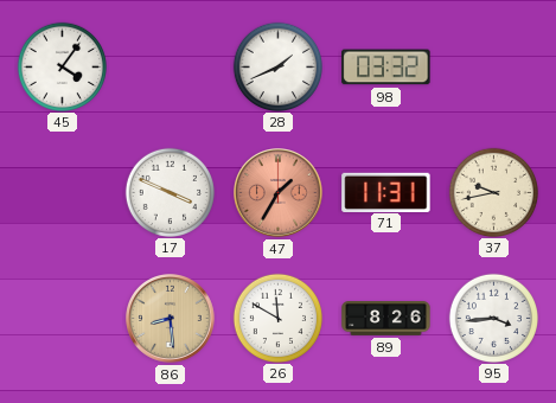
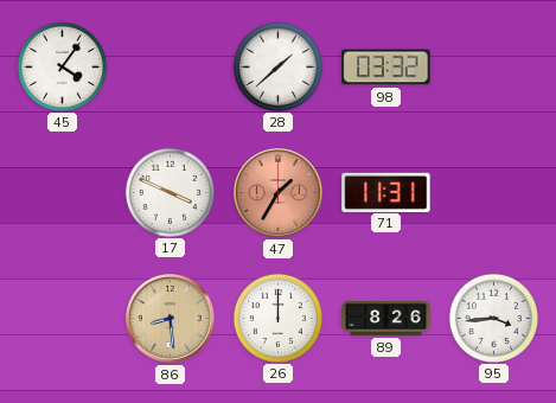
28: 1:41 -> 1:38 (277, 66)
37: 9:43 -> none (493, 192)
26: 11:50 -> 12:00 (277, 318)
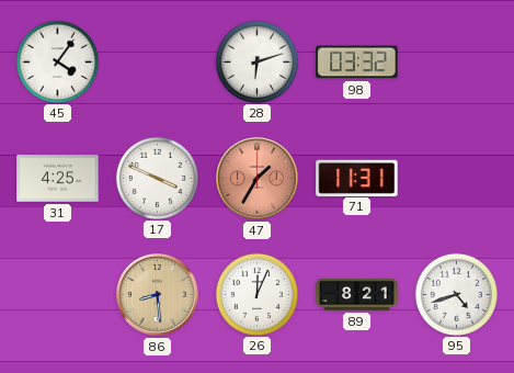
28: 1:38 -> 6:12 (256, 61)
31: none -> 4:25 (58, 179)
26: 12:00 -> 12:04 (256, 294)
89: 8:26 -> 8:21 (357, 295)
95: 3:44 -> 4:42 (456, 294)
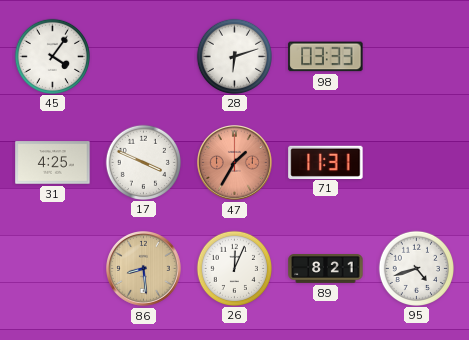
98: 03:32 -> 03:33 (326, 57)
